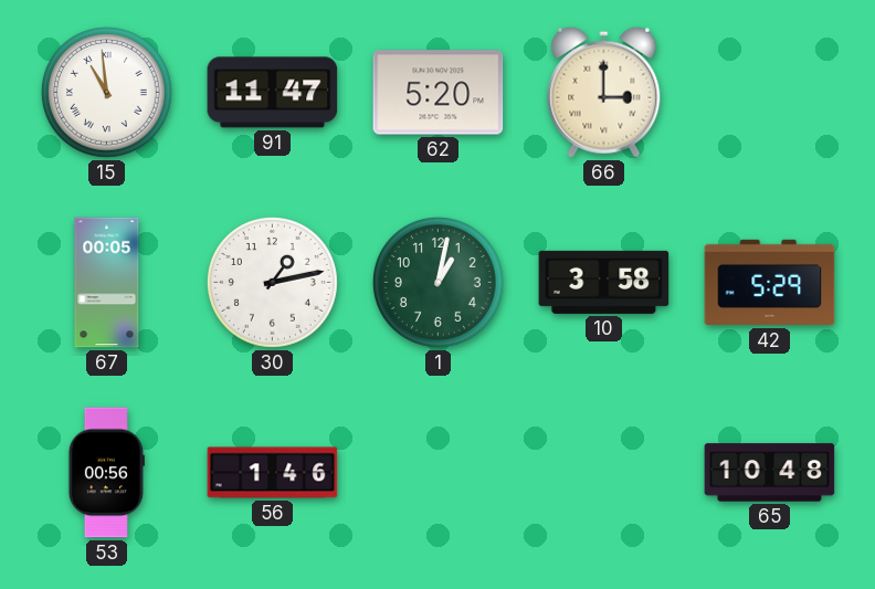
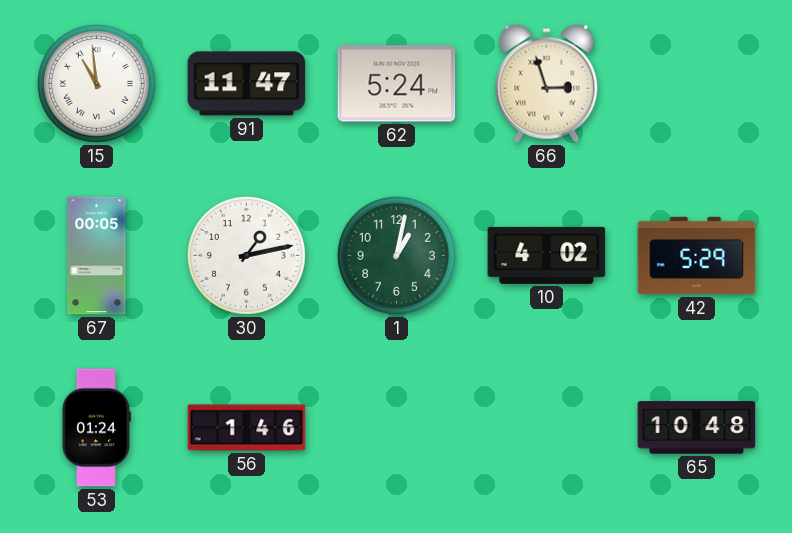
62: 5:20 -> 5:24 (397, 84)
66: 3:00 -> 2:57 (547, 83)
10: 3:58 -> 4:02 (547, 255)
53: 00:56 -> 01:24 (96, 428)
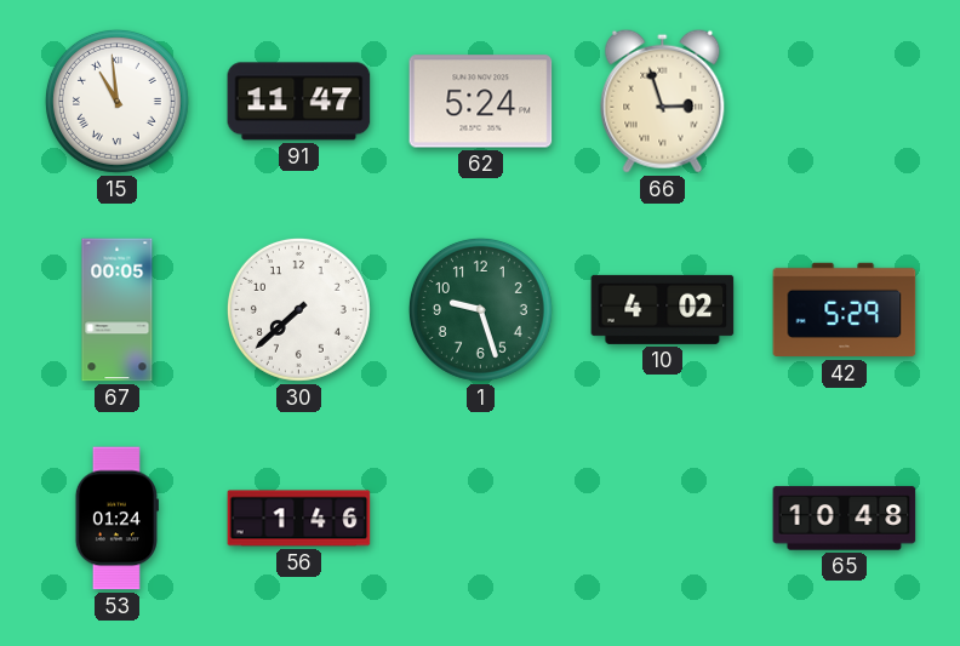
30: 1:13 -> 7:38 (298, 309)
1: 1:02 -> 9:27 (480, 309)
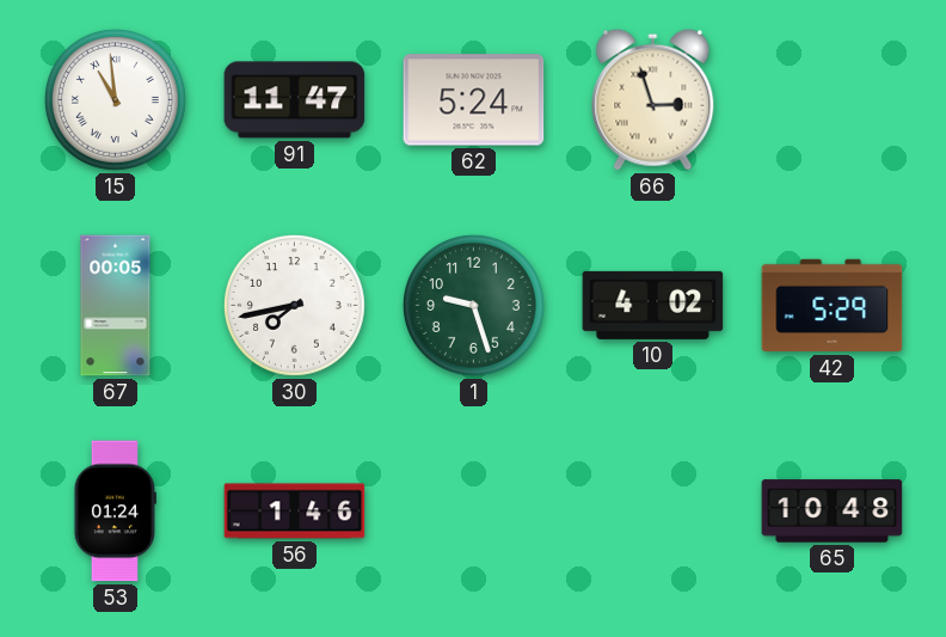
30: 7:38 -> 7:43 (294, 305)
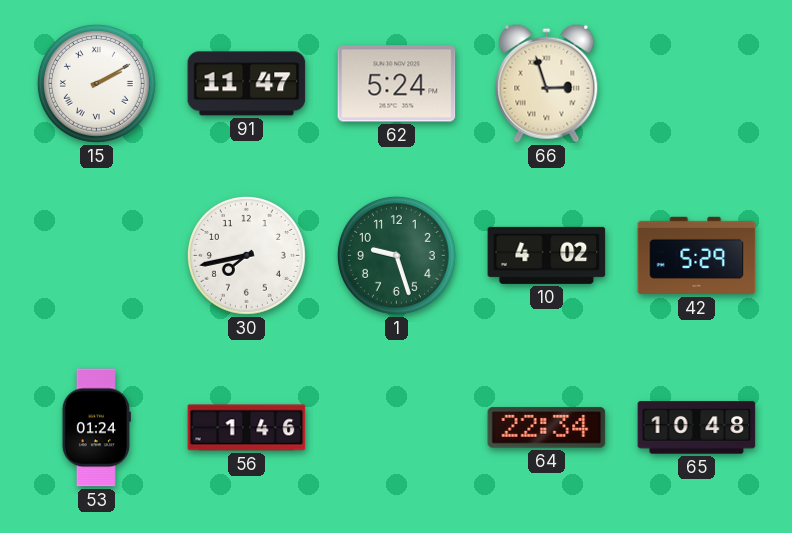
15: 10:59 -> 2:10 (96, 83)
67: 00:05 -> none (116, 306)
64: none -> 22:34 (547, 428)
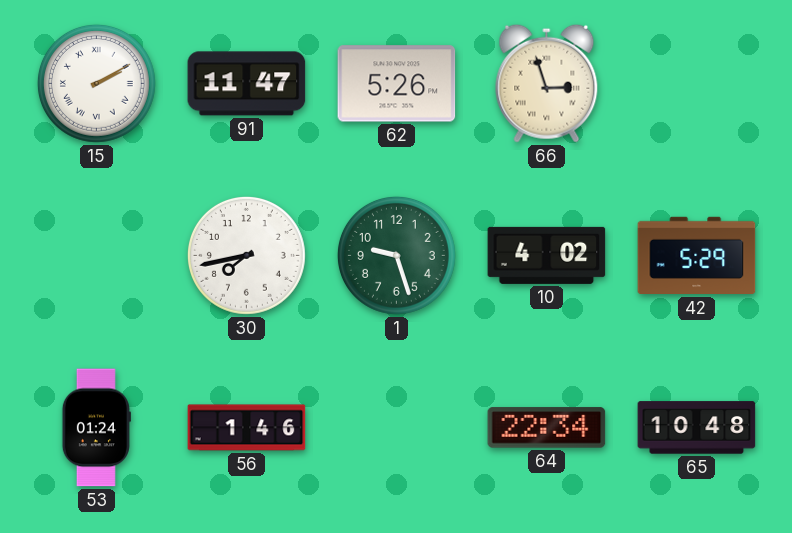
62: 5:24 -> 5:26 (397, 84)
